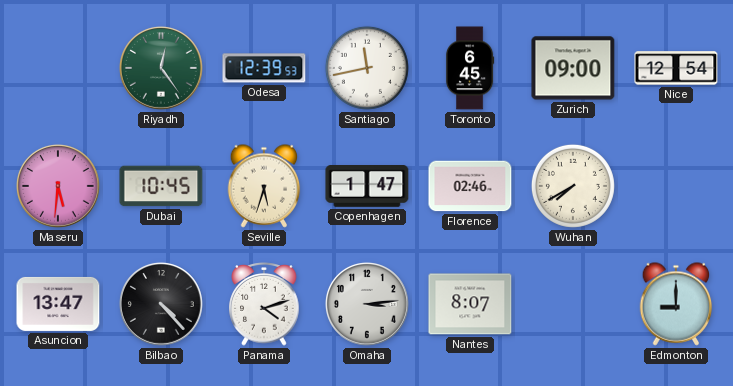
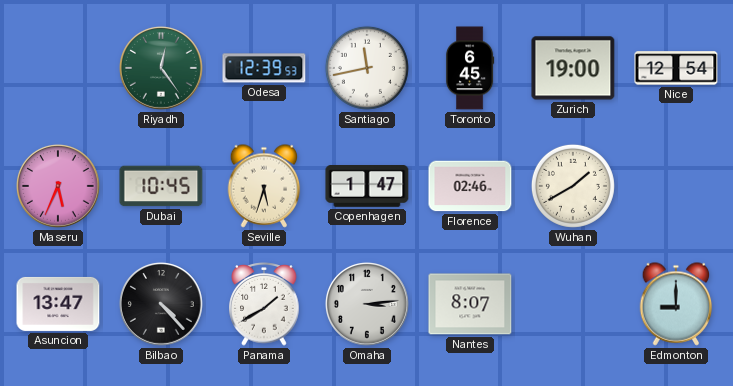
Zurich: 09:00 -> 19:00 (573, 68)
Maseru: 5:31 -> 5:34 (58, 186)
Wuhan: 7:40 -> 1:40 (573, 186)
Panama: 4:12 -> 1:40 (264, 304)
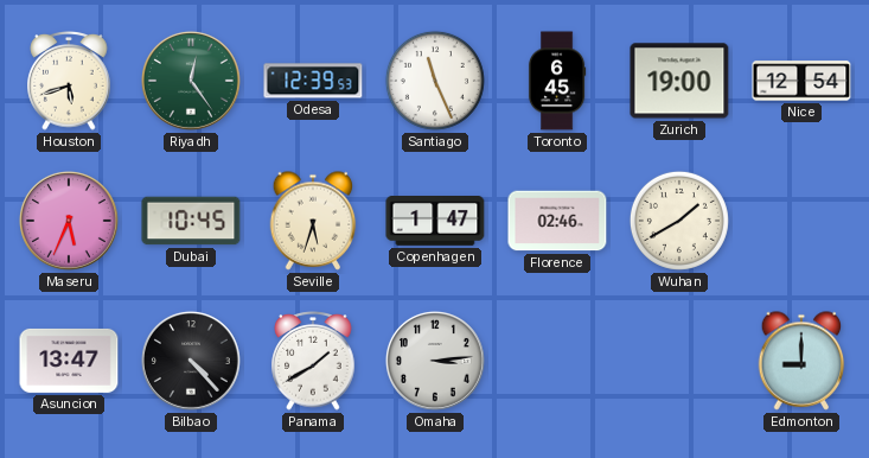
Houston: none -> 5:42 (69, 81)
Santiago: 11:43 -> 11:26 (435, 81)
Nantes: 8:07 -> none (470, 304)
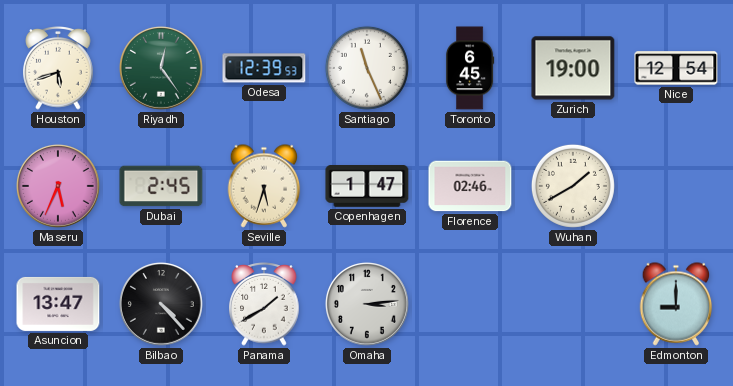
Dubai: 10:45 -> 2:45 (161, 186)
